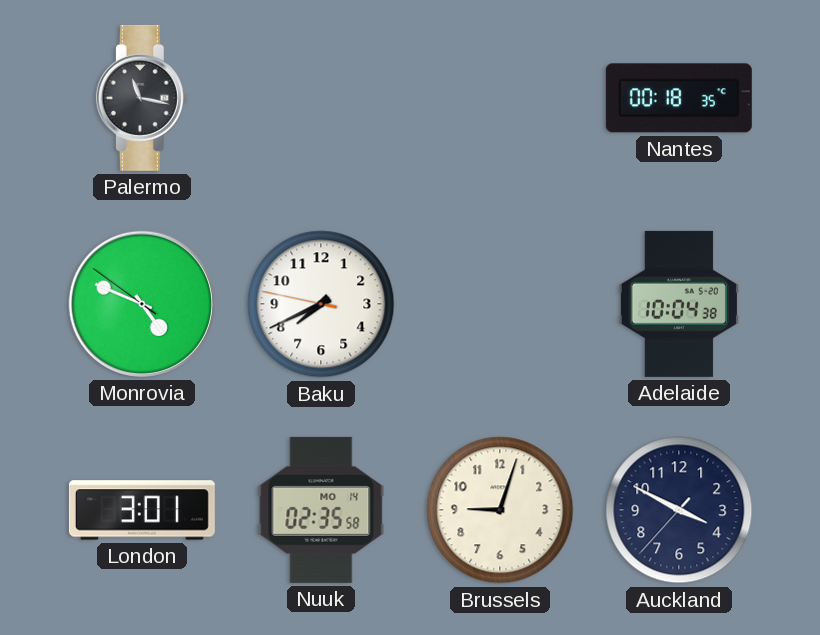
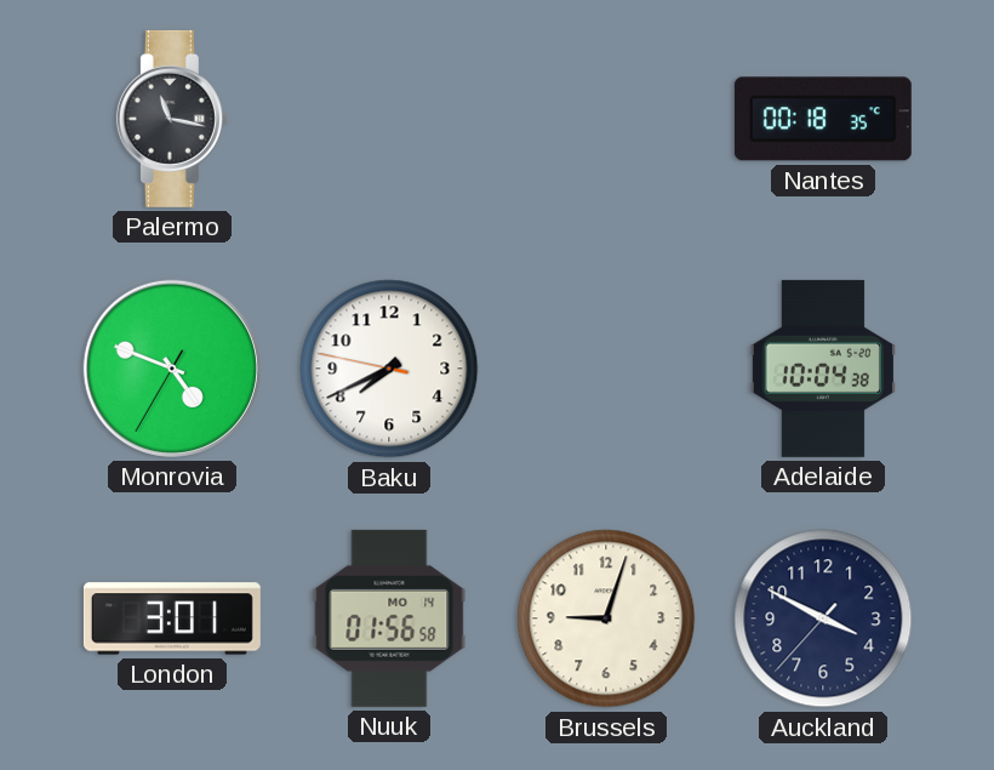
Monrovia: 4:48:51 -> 4:48:35 (172, 369)
Nuuk: 02:35 -> 01:56 (389, 618)
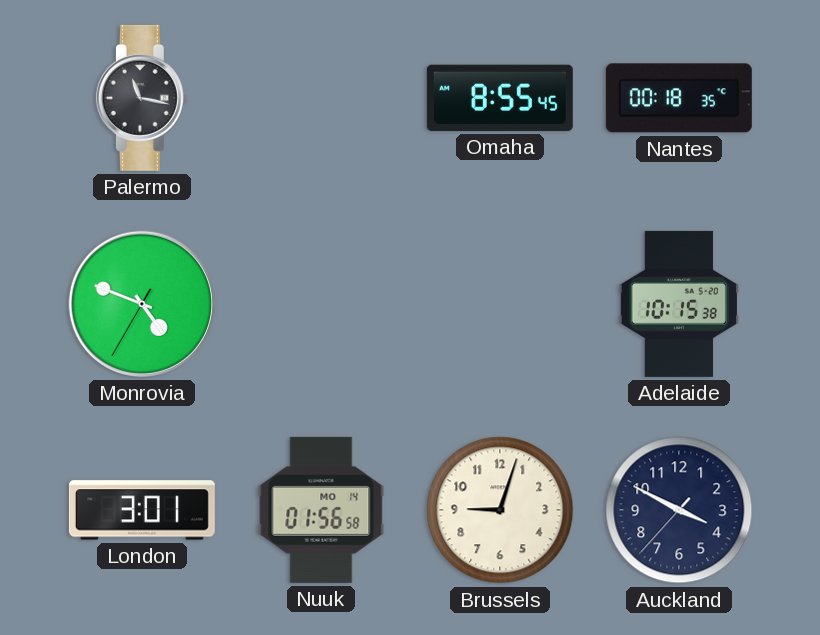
Omaha: none -> 8:55 (500, 98)
Baku: 7:40 -> none (389, 369)
Adelaide: 10:04 -> 10:15 (679, 304)
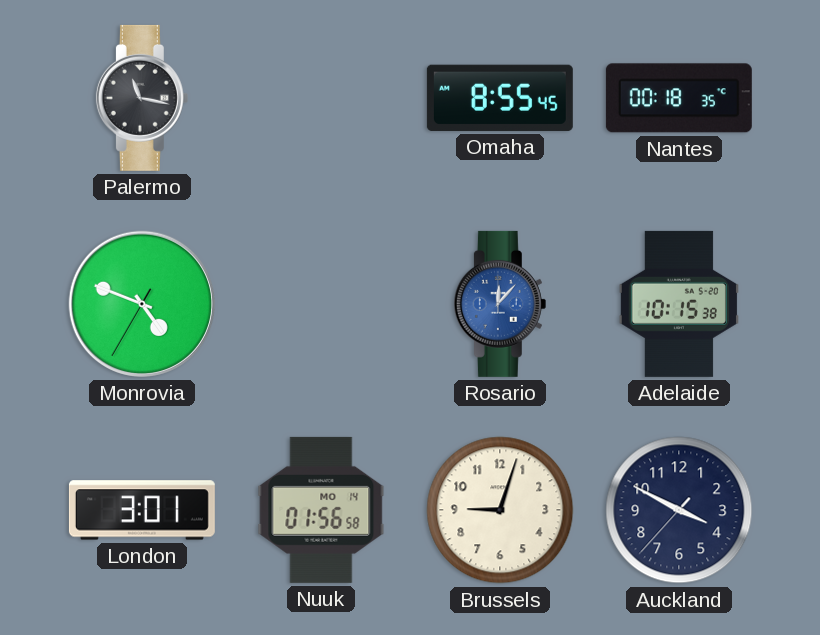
Rosario: none -> 12:07 (500, 304)
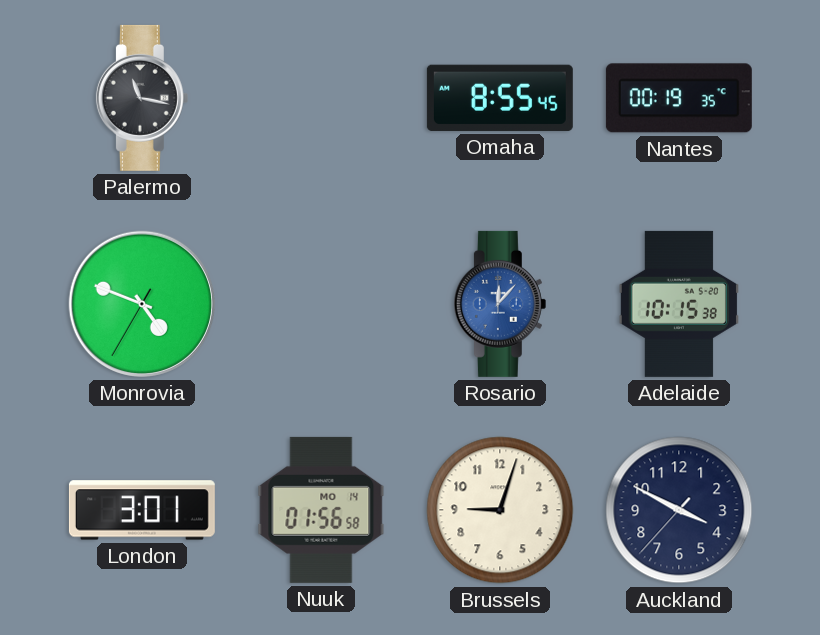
Nantes: 00:18 -> 00:19 (679, 98)
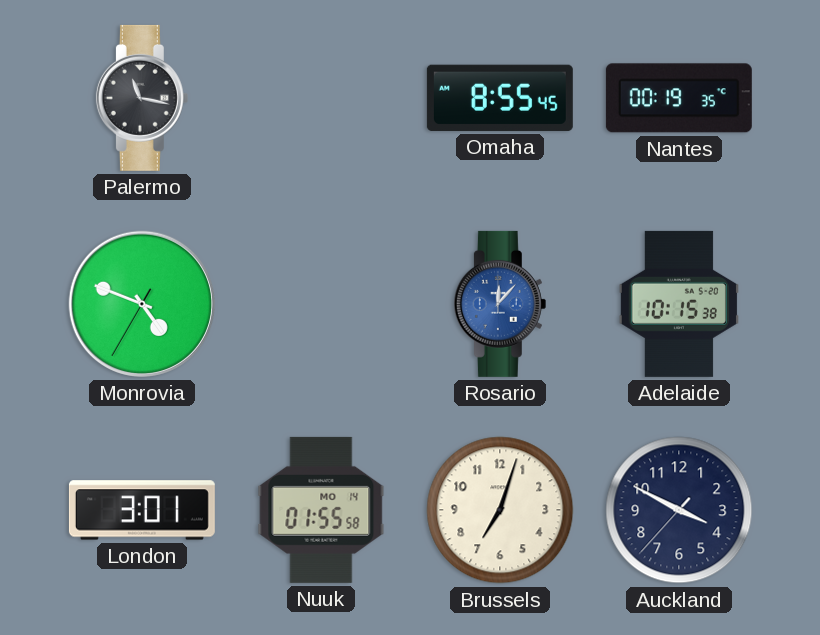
Nuuk: 01:56 -> 01:55 (321, 510)
Brussels: 9:03 -> 7:03 (500, 510)
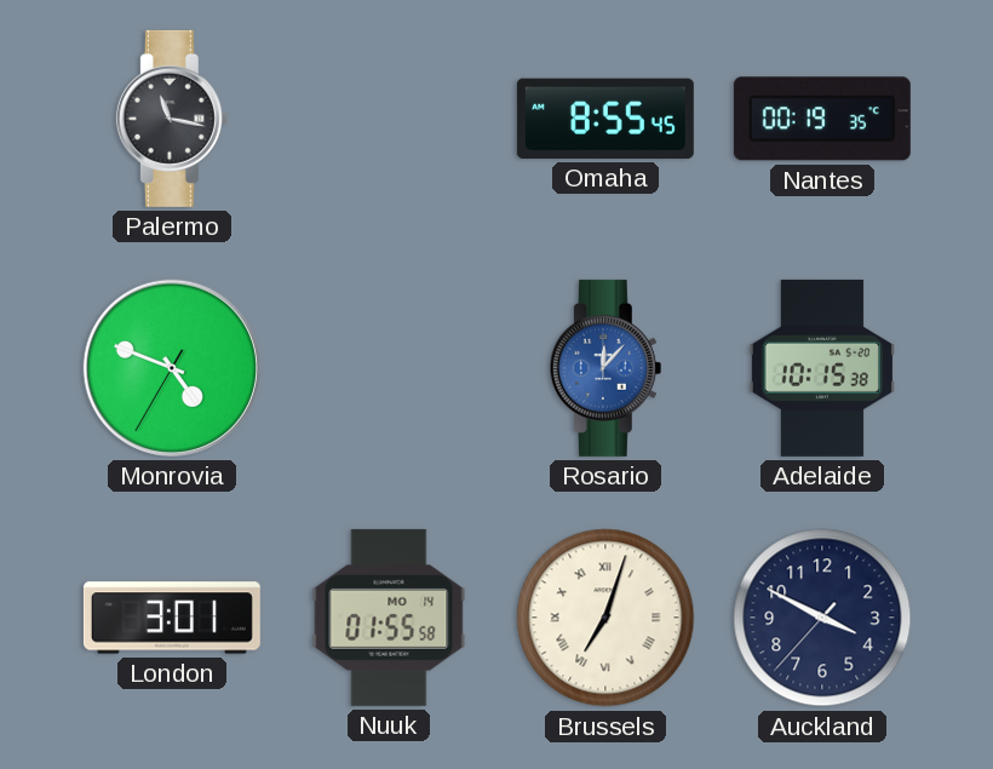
Brussels numerals: Arabic -> Roman (605, 618)
